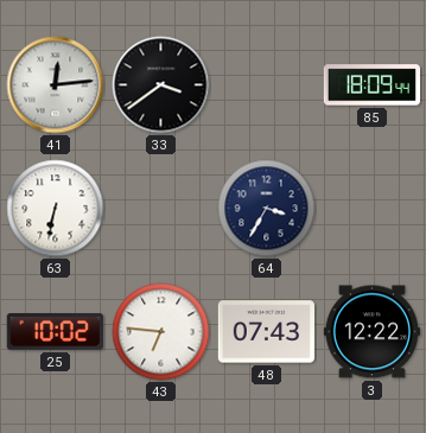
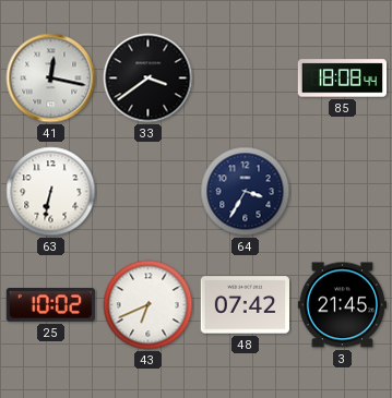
41: 12:14 -> 12:17 (51, 79)
85: 18:09 -> 18:08 (342, 79)
43: 6:46 -> 6:41 (149, 305)
48: 07:43 -> 07:42 (245, 305)
3: 12:22 -> 21:45 (342, 305)
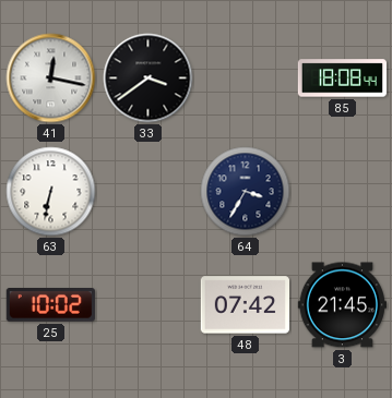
43: 6:41 -> none (149, 305)
